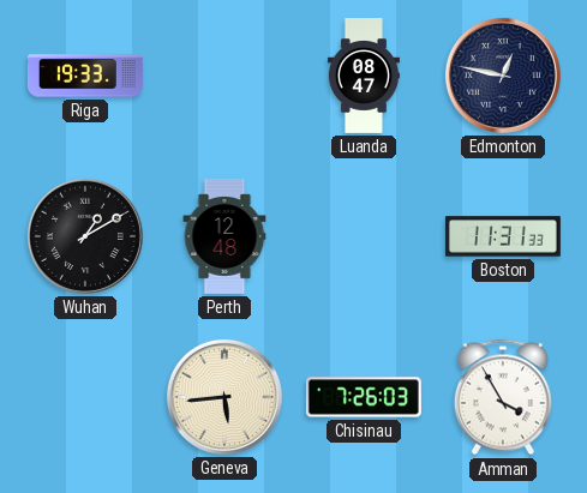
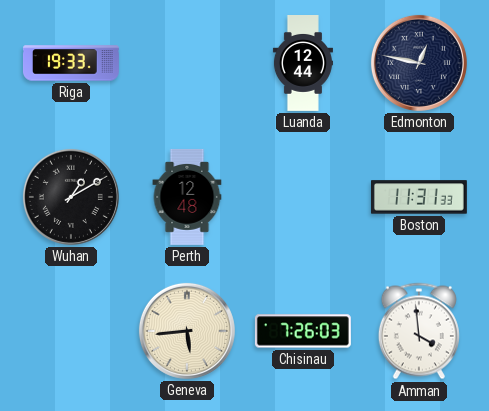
Luanda: 08:47 -> 12:44 (303, 64)
Amman: 3:55 -> 3:59 (419, 331)
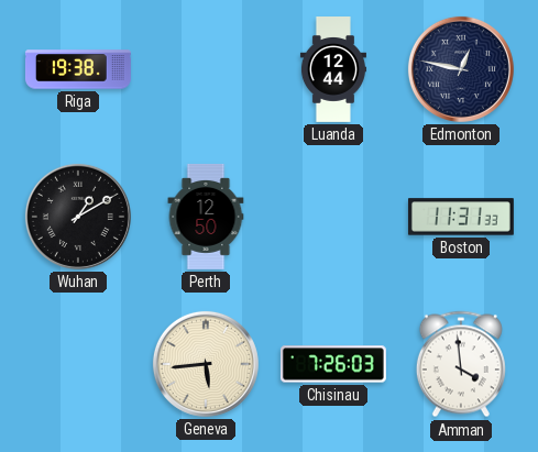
Riga: 19:33 -> 19:38 (78, 69)
Perth: 12:48 -> 12:50 (206, 217)
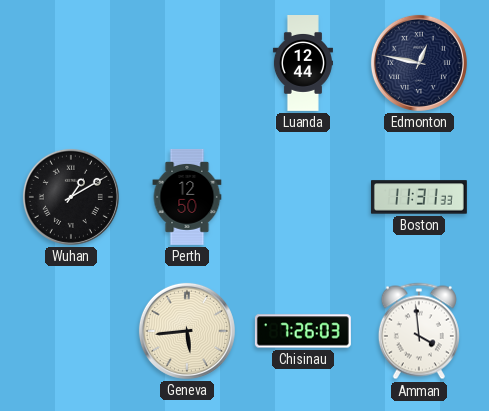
Riga: 19:38 -> none (78, 69)
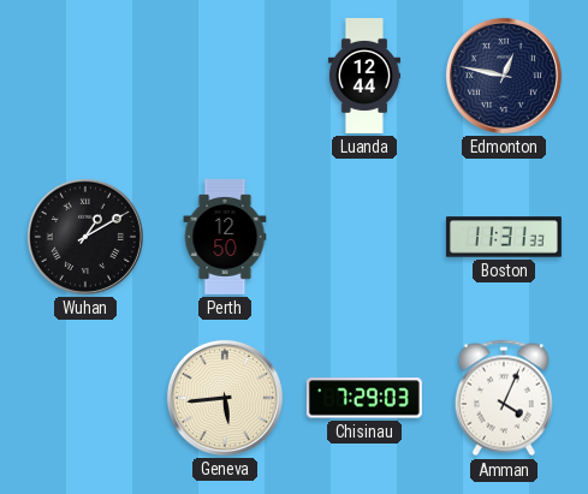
Chisinau: 7:26 -> 7:29 (364, 398)
Amman: 3:59 -> 4:04 (504, 398)
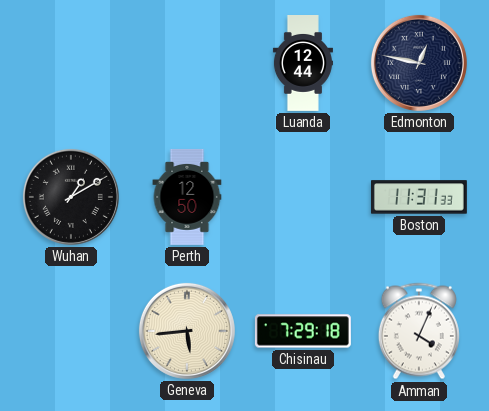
Chisinau: 7:29:03 -> 7:29:18 (303, 331)
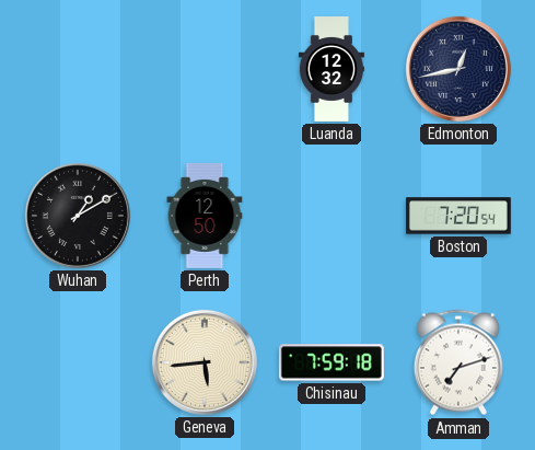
Luanda: 12:44 -> 12:32 (332, 70)
Edmonton: 12:47 -> 12:43 (458, 69)
Boston: 11:31 -> 7:20 (458, 216)
Chisinau: 7:29 -> 7:59 (332, 362)
Amman: 4:04 -> 7:12 (458, 362)
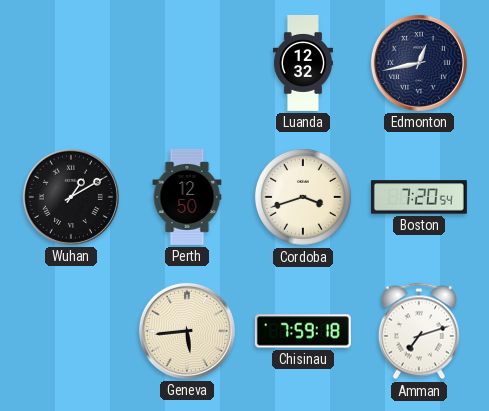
Cordoba: none -> 3:42 (303, 197)
